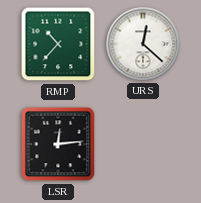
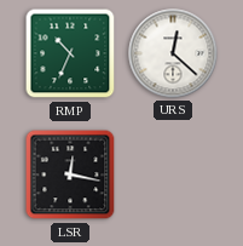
RMP: 10:37 -> 10:34 (70, 53)
LSR: 12:14 -> 12:17 (70, 175)
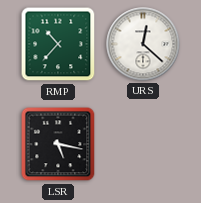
RMP: 10:34 -> 10:37 (58, 44)
LSR: 12:17 -> 5:17 (58, 144)
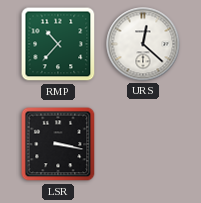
LSR: 5:17 -> 3:17 (58, 144)
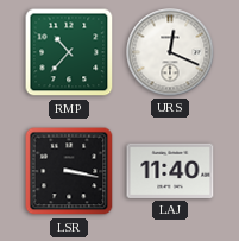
URS: 12:22 -> 12:19 (170, 52)
LAJ: none -> 11:40 (170, 171)
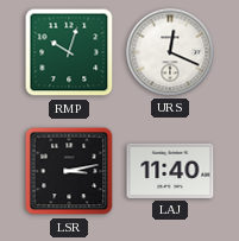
RMP: 10:37 -> 10:03 (69, 52)
LSR: 3:17 -> 3:13 (69, 171)
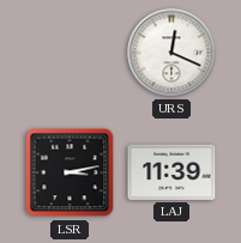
RMP: 10:03 -> none (69, 52)
LAJ: 11:40 -> 11:39 (171, 172)
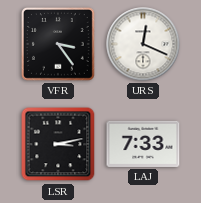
VFR: none -> 3:24 (58, 44)
LAJ: 11:39 -> 7:33 (143, 144)
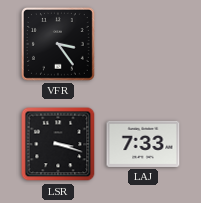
URS: 12:19 -> none (143, 44)
LSR: 3:13 -> 3:18 (58, 144)
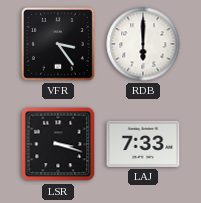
RDB: none -> 6:00 (143, 44)
